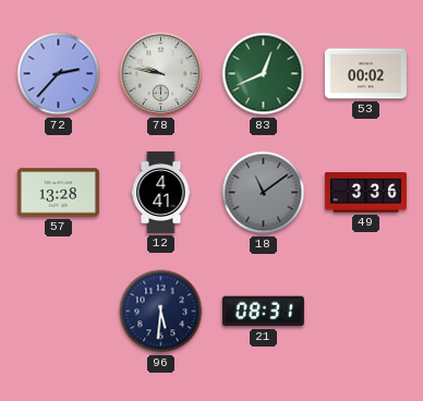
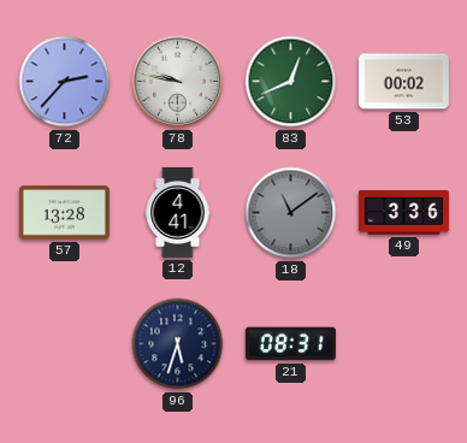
96: 5:31 -> 5:33 (178, 344)
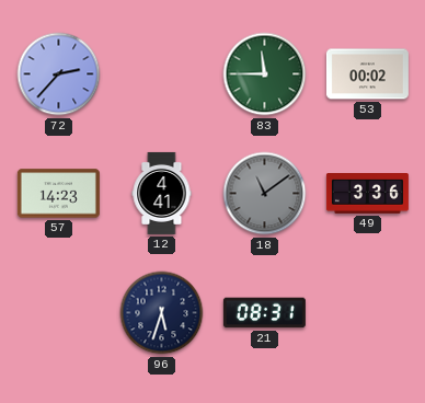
78: 9:47 -> none (178, 82)
83: 12:41 -> 11:45 (265, 74)
57: 13:28 -> 14:23 (58, 194)
